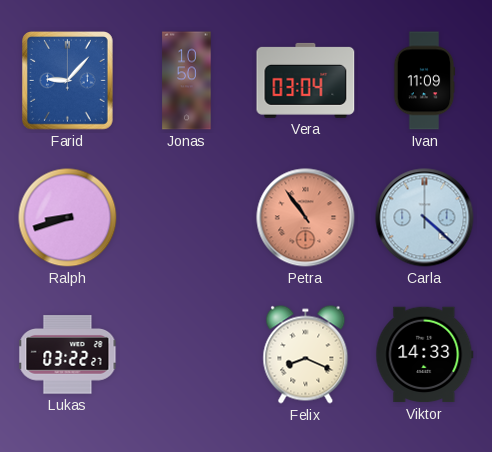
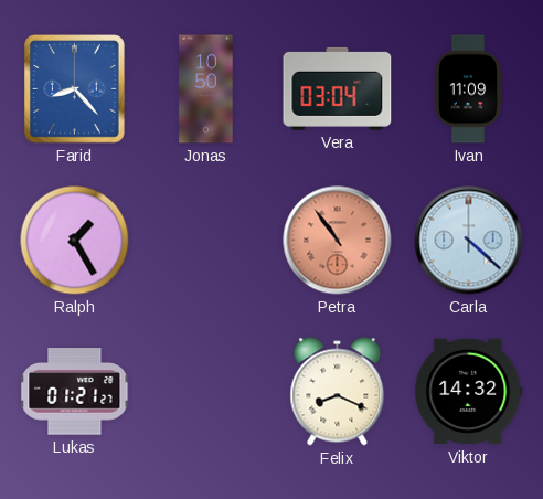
Farid: 9:07 -> 8:23 (75, 89)
Ralph: 8:42 -> 1:25 (75, 241)
Lukas: 03:22 -> 01:21 (75, 392)
Viktor: 14:33 -> 14:32 (469, 392)
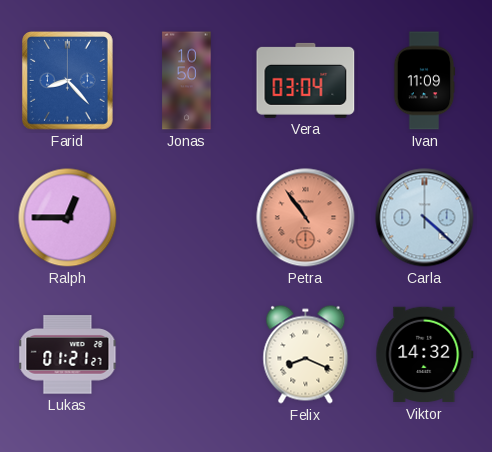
Ralph: 1:25 -> 12:45 (68, 218)
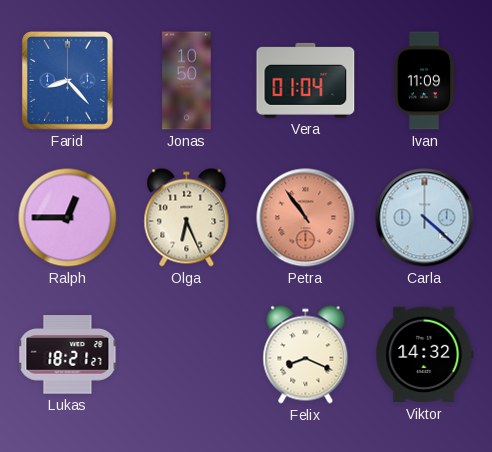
Vera: 03:04 -> 01:04 (306, 80)
Olga: none -> 6:26 (187, 218)
Lukas: 01:21 -> 18:21 (68, 355)
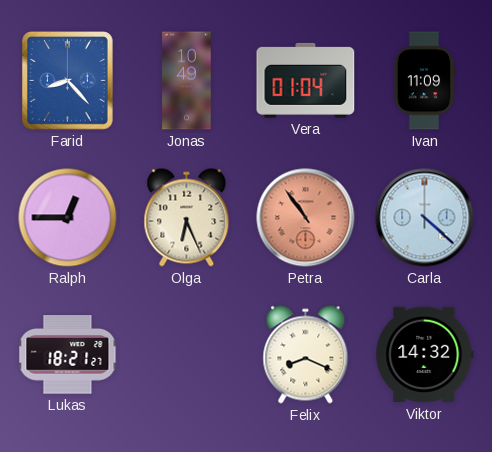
Jonas: 10:50 -> 10:49 (187, 81)
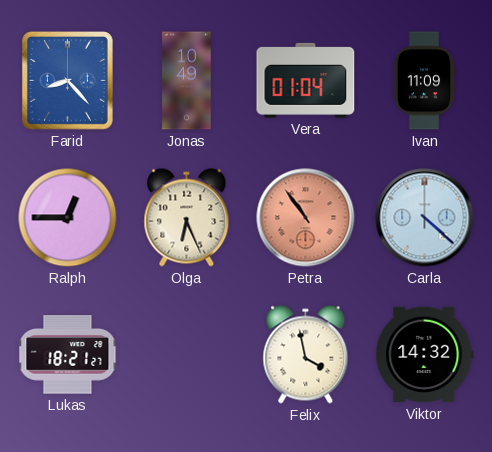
Felix: 8:19 -> 3:58 (306, 355)
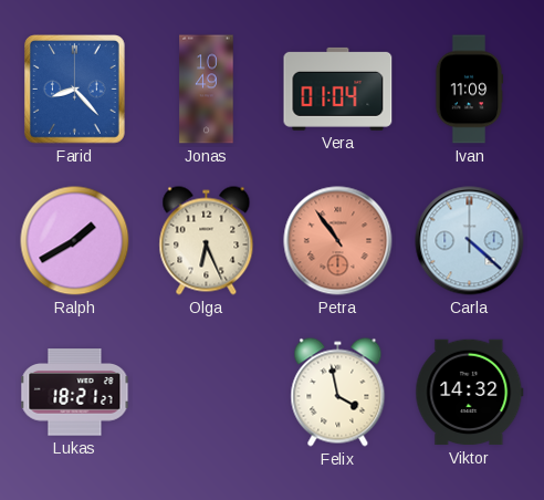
Ralph: 12:45 -> 1:40 (75, 241)
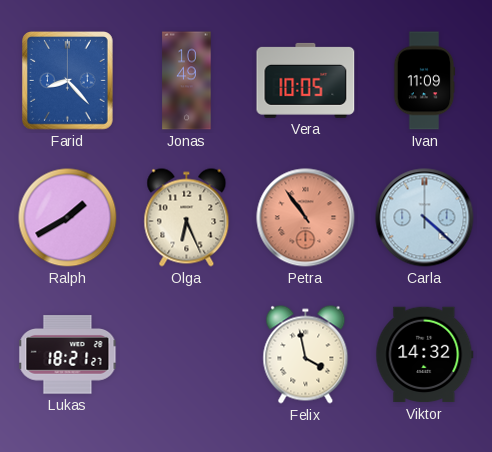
Vera: 01:04 -> 10:05 (306, 80)
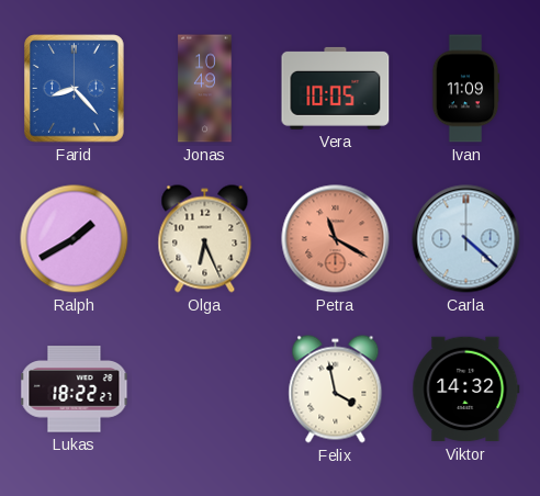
Petra: 10:54 -> 11:20 (336, 239)
Lukas: 18:21 -> 18:22 (75, 390)
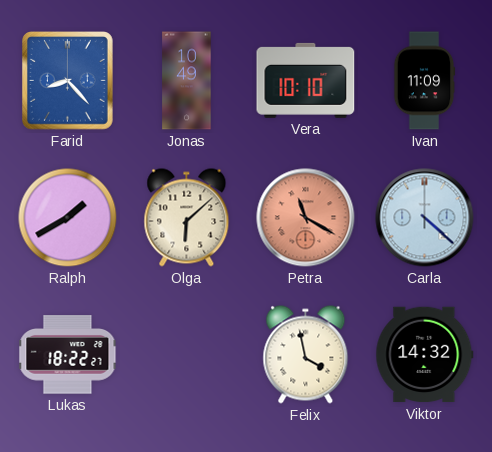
Vera: 10:05 -> 10:10 (306, 80)
Olga: 6:26 -> 6:08 (187, 218)
